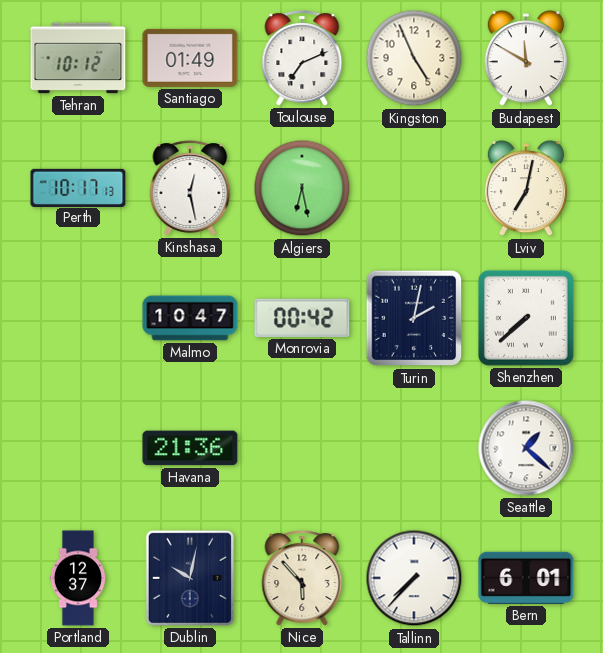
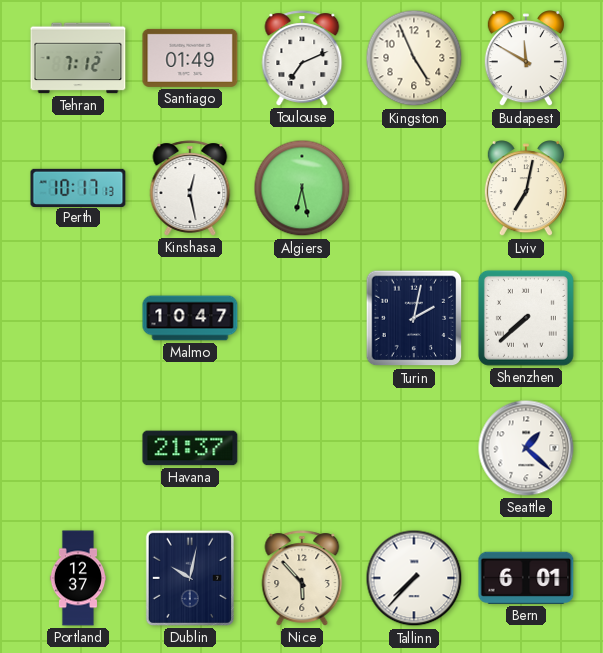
Tehran: 10:12 -> 7:12 (78, 58)
Monrovia: 00:42 -> none (302, 318)
Havana: 21:36 -> 21:37 (190, 448)
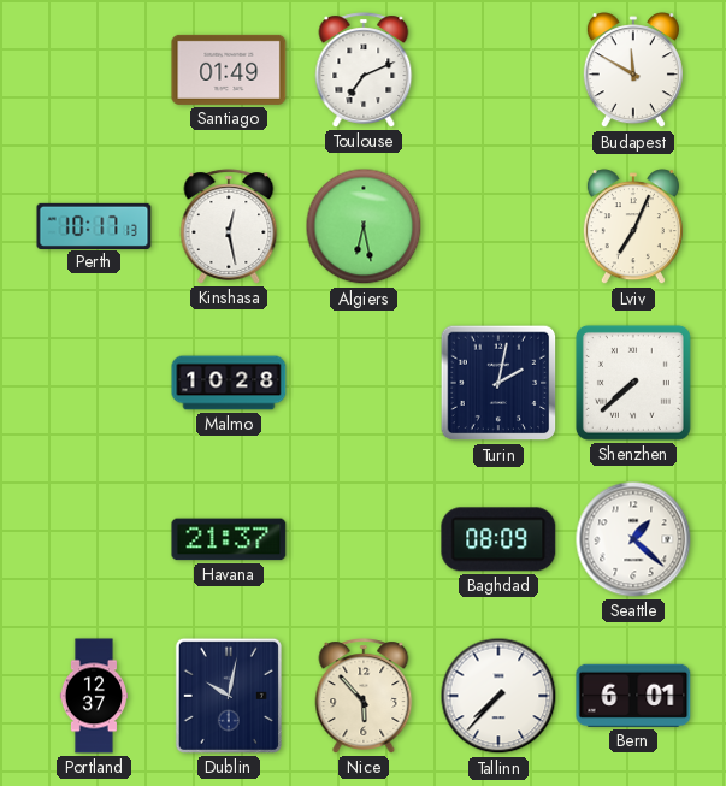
Tehran: 7:12 -> none (78, 58)
Kingston: 4:56 -> none (414, 58)
Lviv: 7:02 -> 7:04 (633, 227)
Malmo: 10:47 -> 10:28 (229, 383)
Baghdad: none -> 08:09 (498, 539)
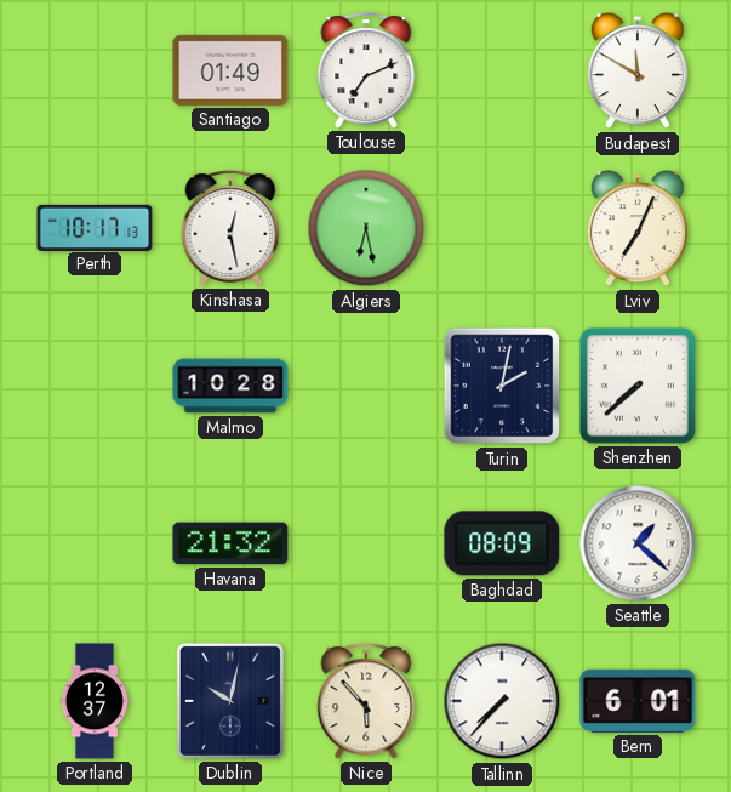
Havana: 21:37 -> 21:32 (230, 543)
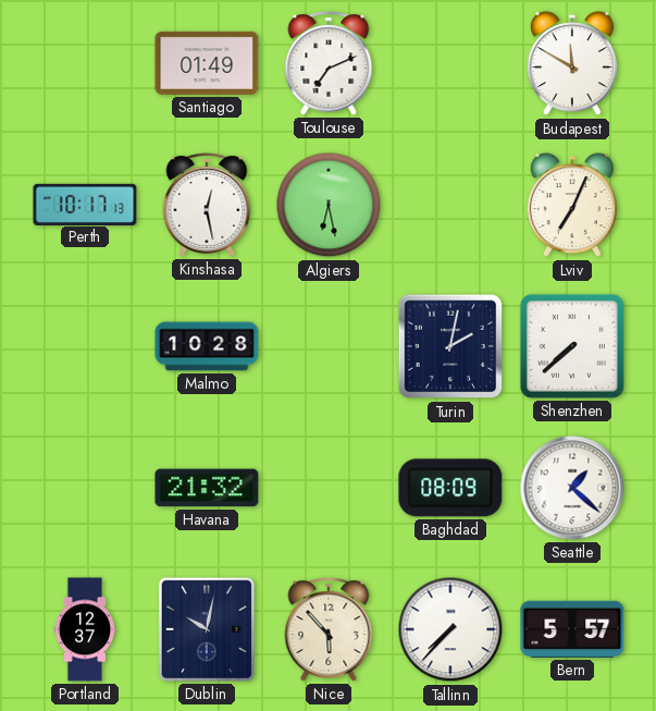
Bern: 6:01 -> 5:57 (572, 629)
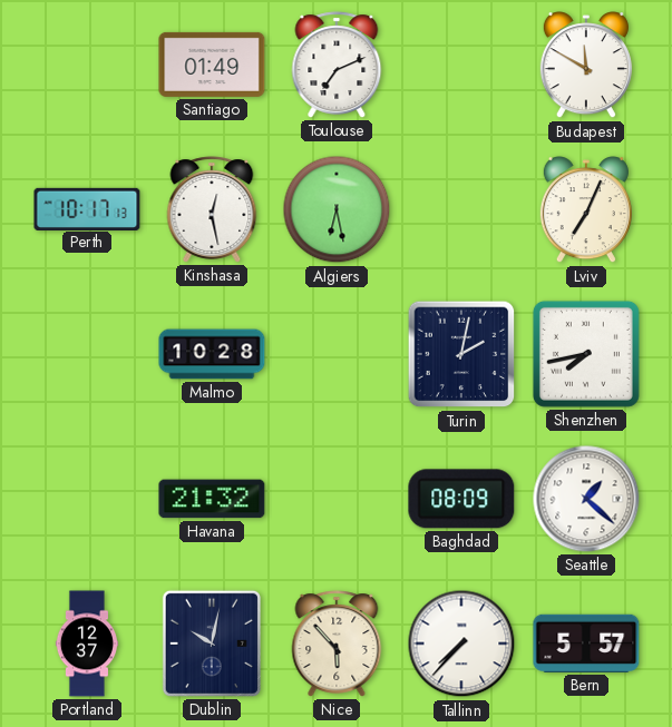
Shenzhen: 7:38 -> 7:43 (586, 354)
